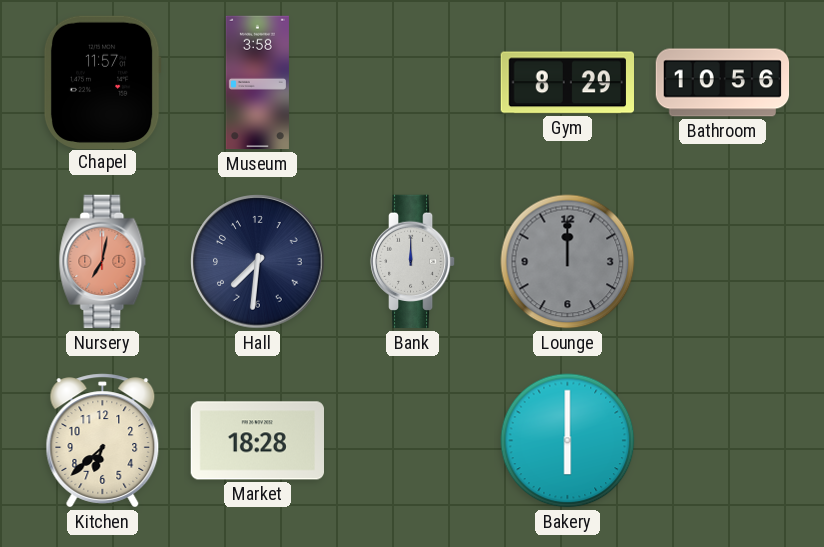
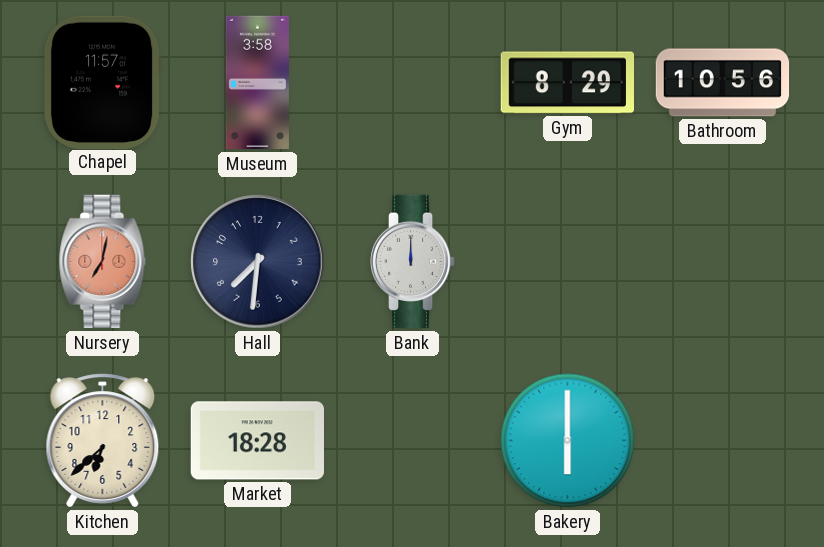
Lounge: 12:00 -> none (568, 262)
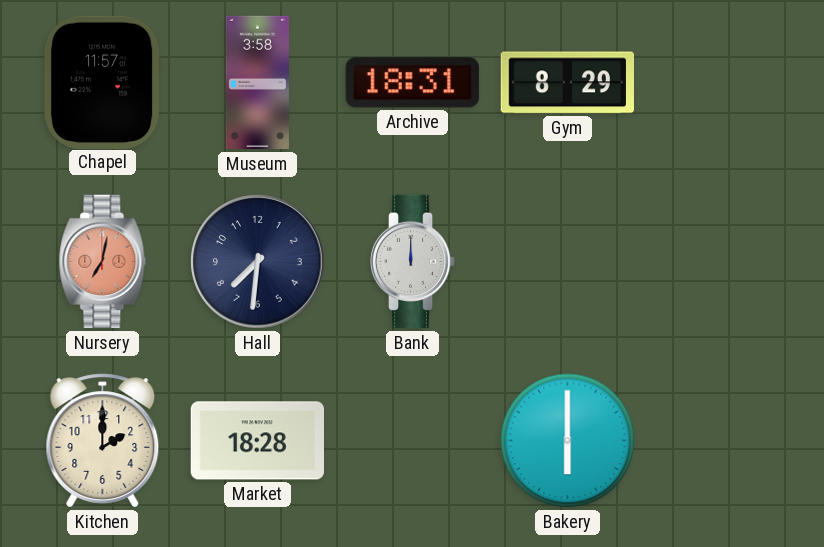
Archive: none -> 18:31 (412, 83)
Bathroom: 10:56 -> none (723, 83)
Kitchen: 6:38 -> 2:00 (103, 441)
